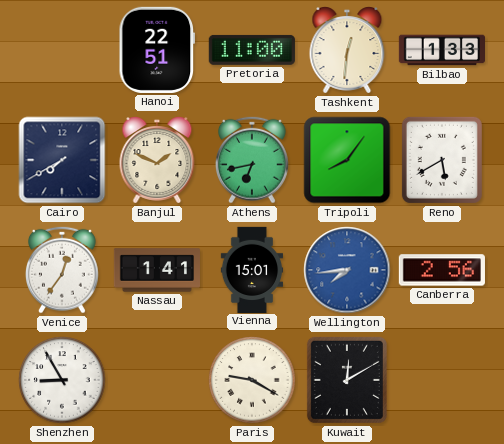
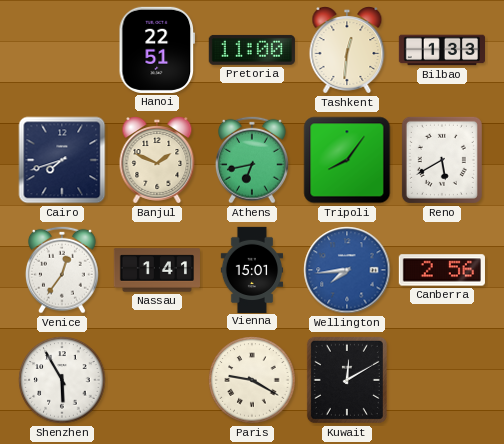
Cairo: 7:40 -> 7:42 (62, 160)
Shenzhen: 8:55 -> 5:55 (62, 380)
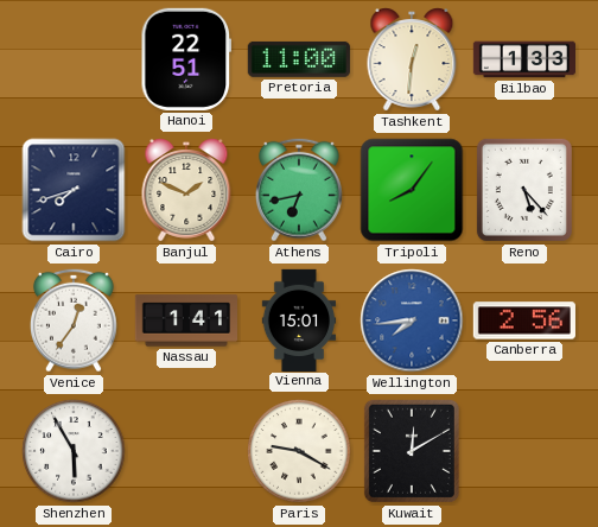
Reno: 5:40 -> 5:23 (524, 190)
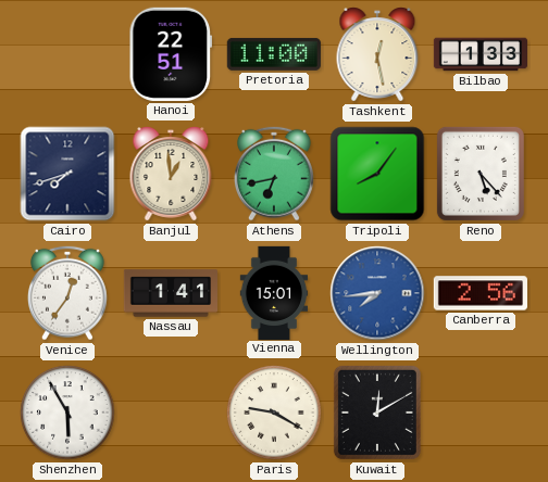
Tashkent: 12:31 -> 12:28 (377, 54)
Banjul: 1:49 -> 12:59 (171, 174)
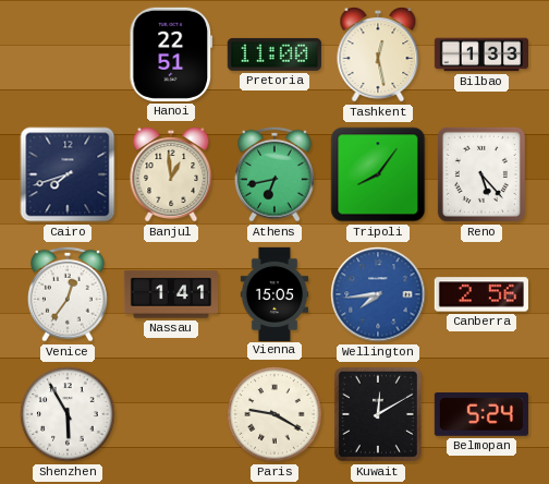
Vienna: 15:01 -> 15:05 (274, 293)
Belmopan: none -> 5:24 (481, 415)
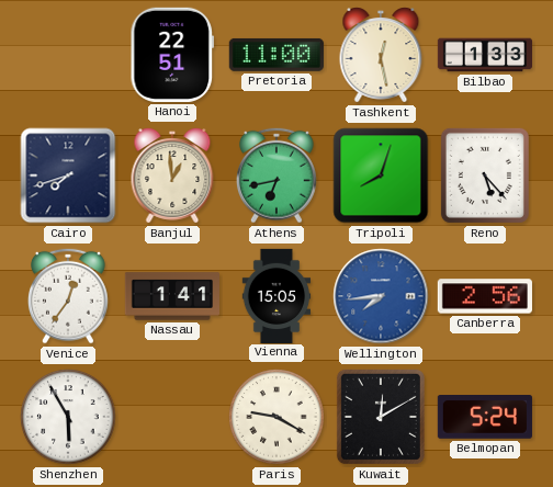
Tripoli: 8:06 -> 8:03 (381, 175)
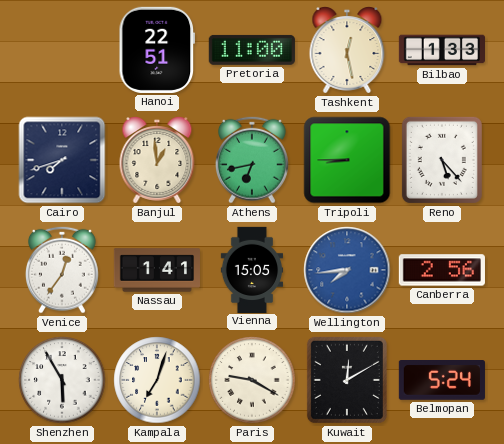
Tripoli: 8:03 -> 8:45 (347, 160)
Kampala: none -> 7:03 (157, 380)
